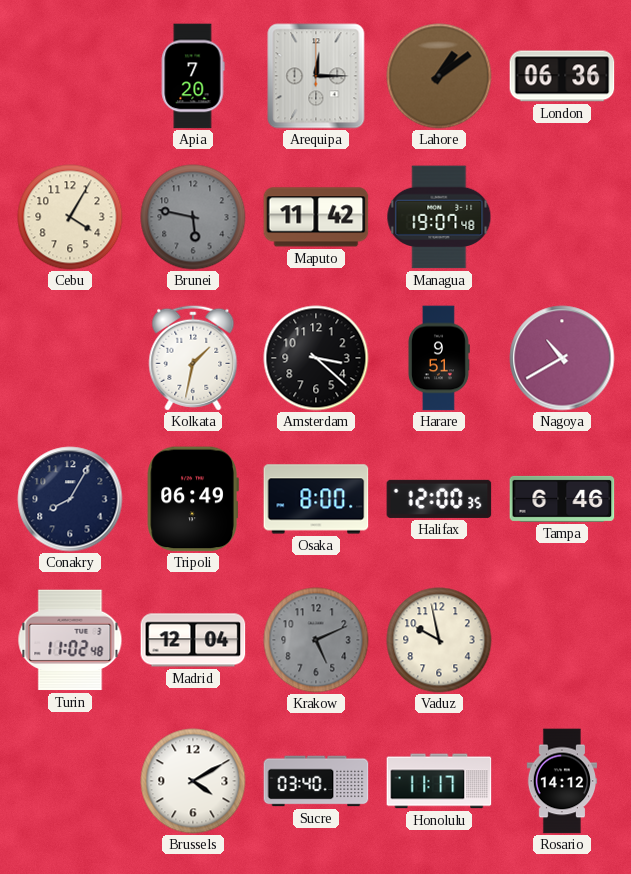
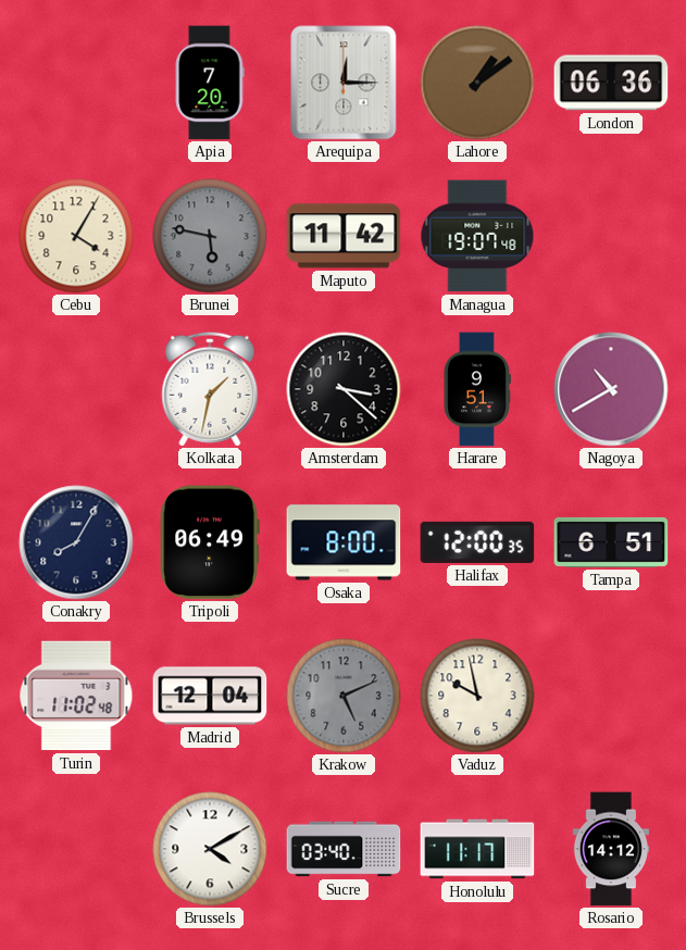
Tampa: 6:46 -> 6:51 (611, 542)
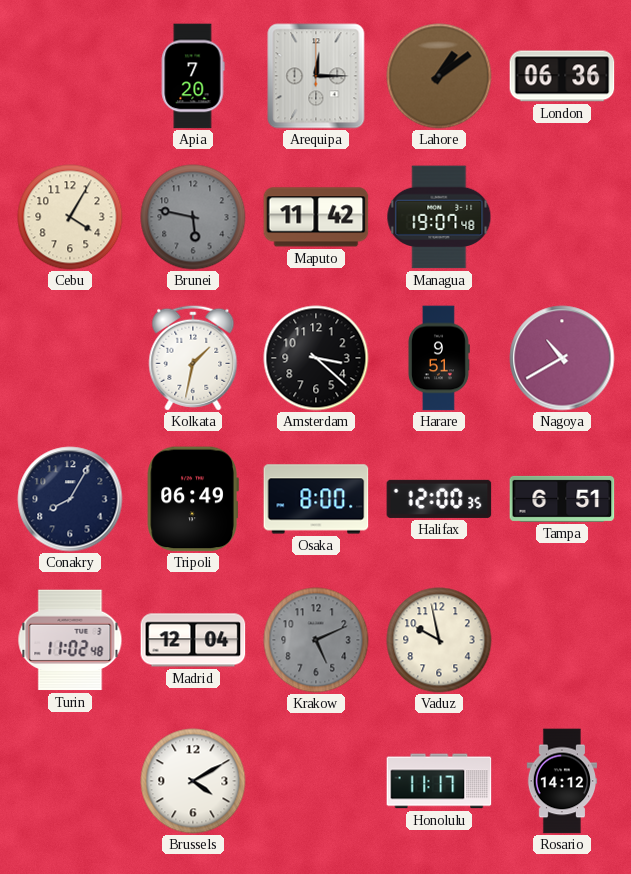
Sucre: 03:40 -> none (344, 849)
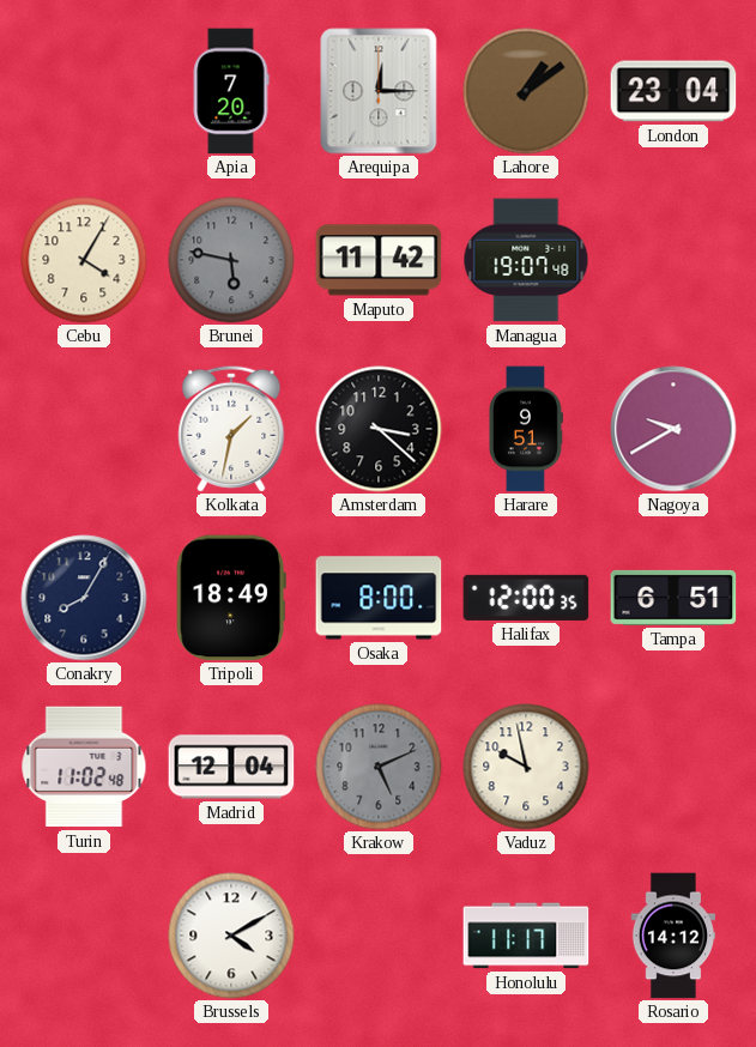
London: 06:36 -> 23:04 (673, 91)
Nagoya: 10:40 -> 9:40 (673, 429)
Tripoli: 06:49 -> 18:49 (231, 598)
